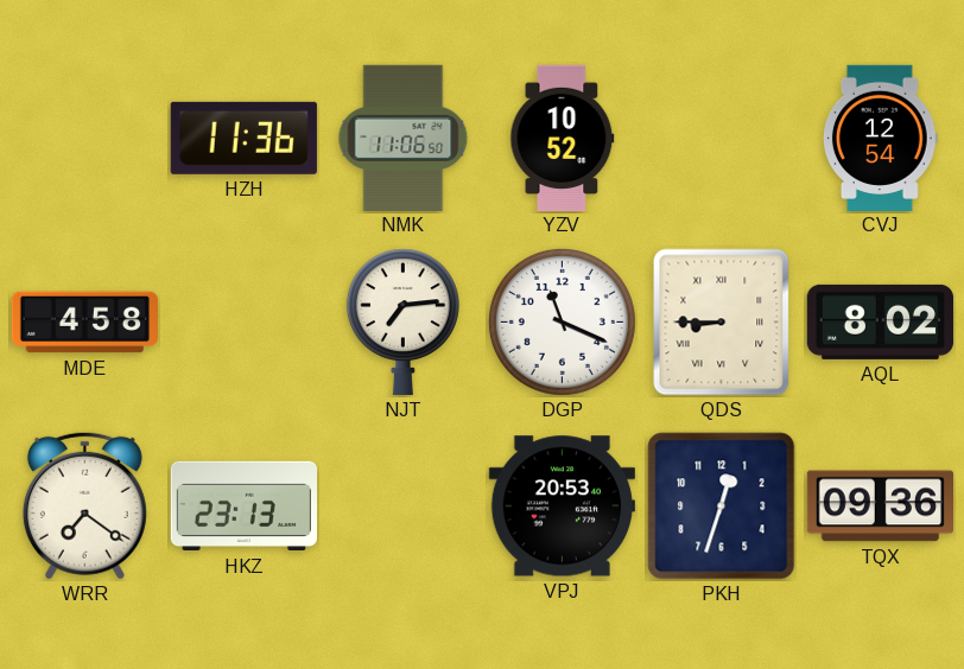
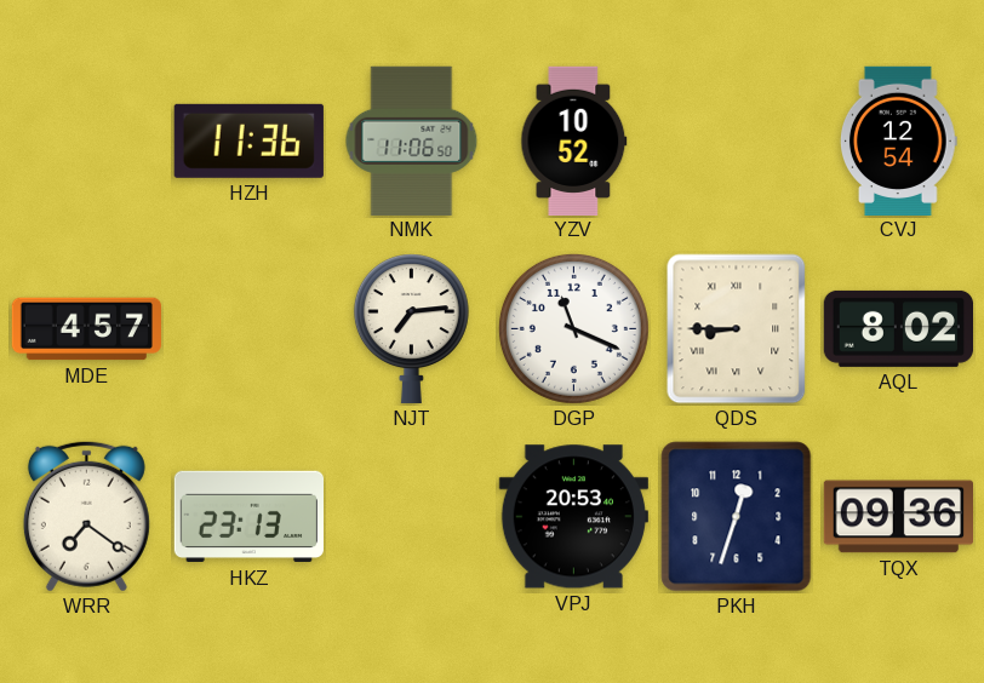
MDE: 4:58 -> 4:57 (86, 329)
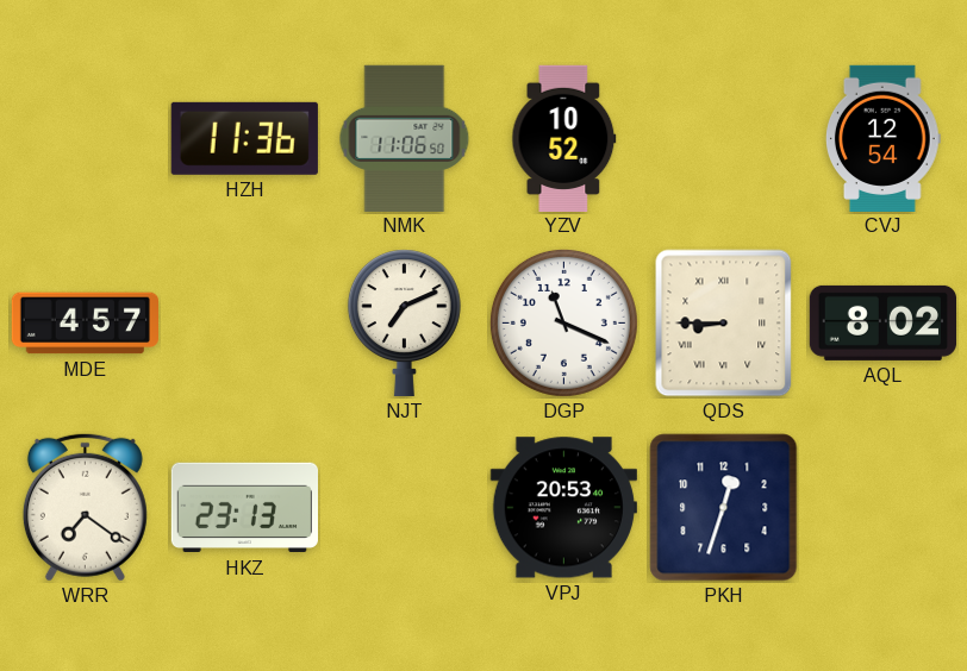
NJT: 7:14 -> 7:11 (404, 322)
TQX: 09:36 -> none (898, 517)
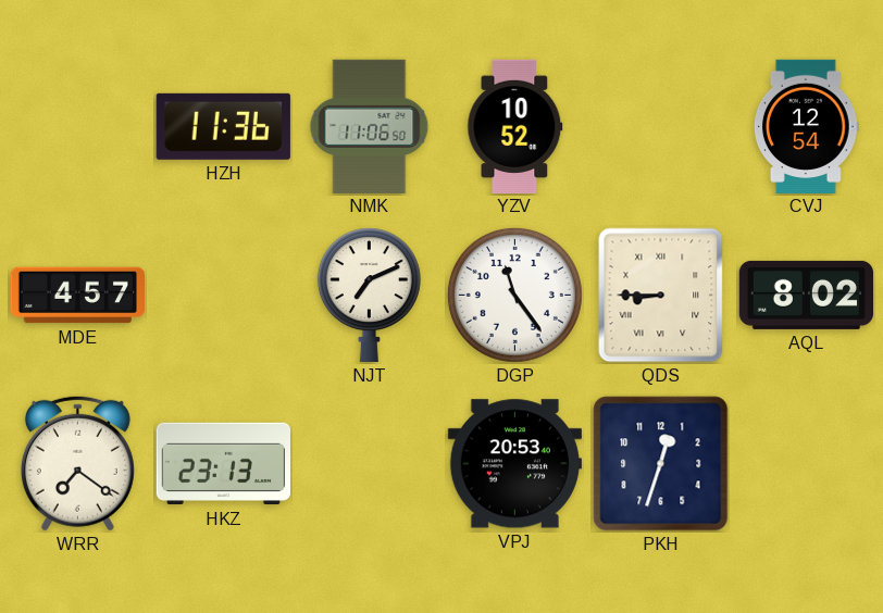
DGP: 11:19 -> 11:24 (514, 295)
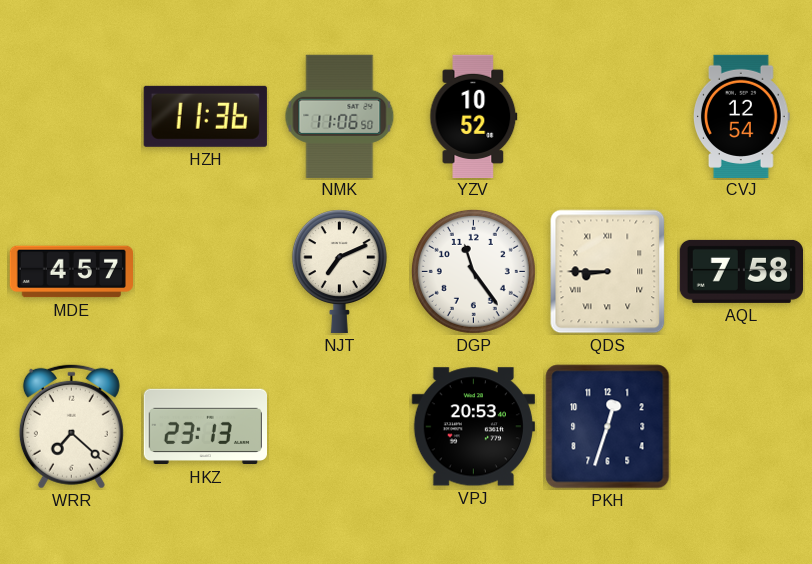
AQL: 8:02 -> 7:58 (741, 271)
WRR: 7:21 -> 7:22 (71, 426)
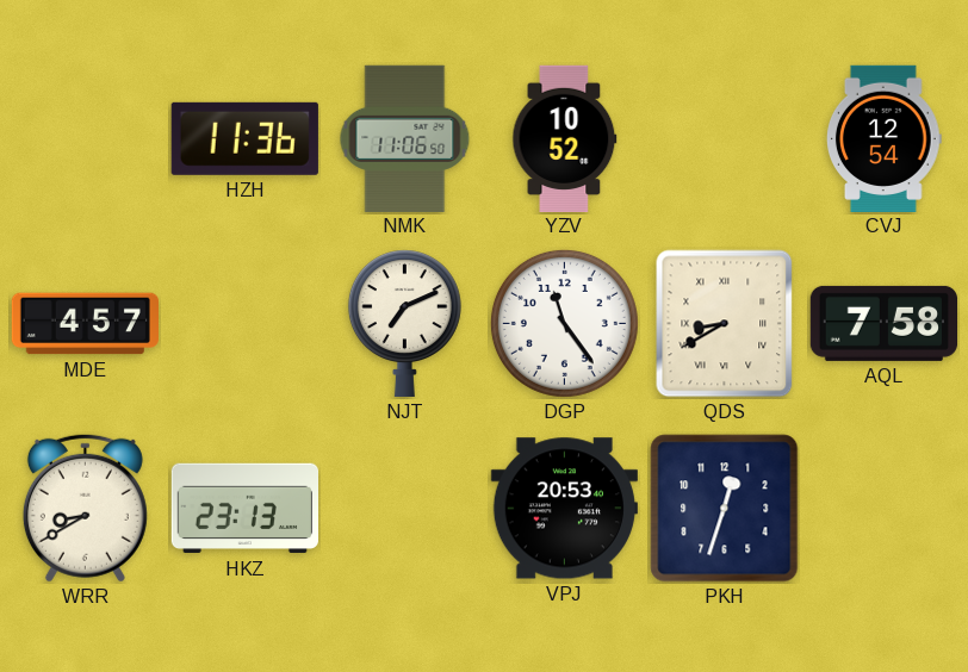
QDS: 8:45 -> 8:40 (725, 324)
WRR: 7:22 -> 8:40 (85, 508)
